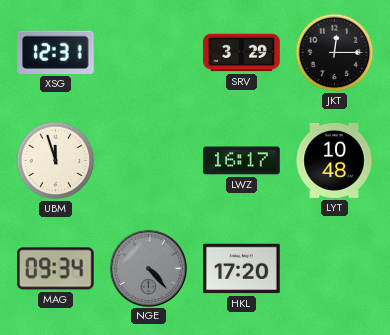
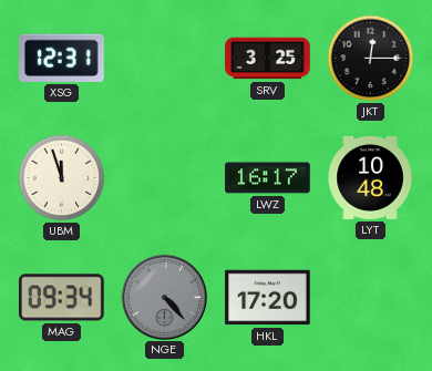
SRV: 3:29 -> 3:25 (268, 59)
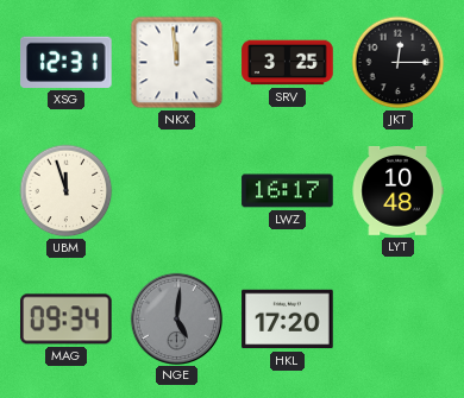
NKX: none -> 11:59 (177, 63)
NGE: 4:23 -> 5:01 (176, 318)
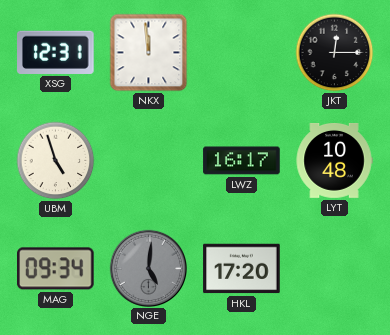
SRV: 3:25 -> none (288, 63)
UBM: 11:57 -> 4:57 (56, 161)
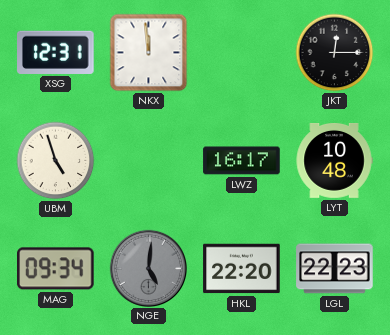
HKL: 17:20 -> 22:20 (242, 269)
LGL: none -> 22:23 (335, 269)
